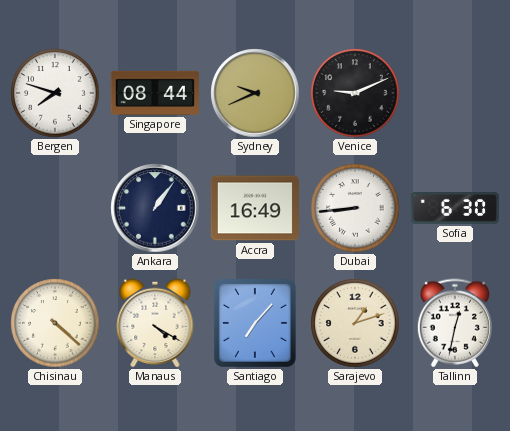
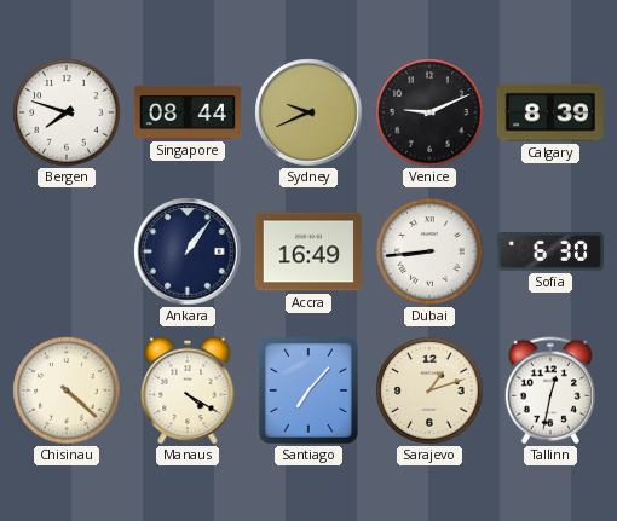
Calgary: none -> 8:39 (550, 112)
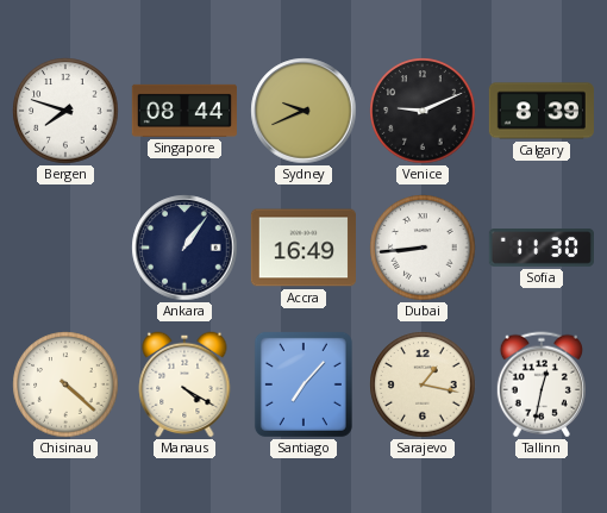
Sofia: 6:30 -> 11:30 (542, 248)
Sarajevo: 1:12 -> 1:17 (423, 384)
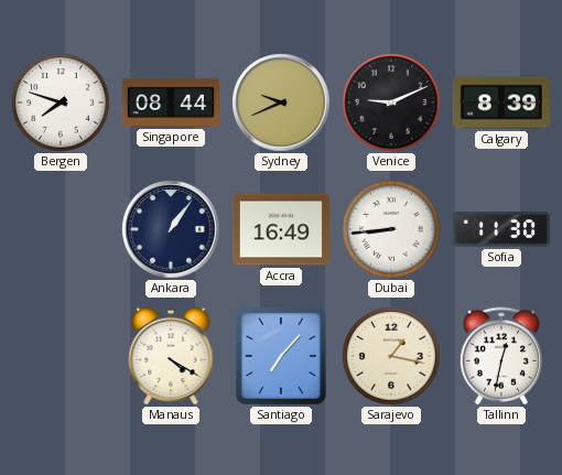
Chisinau: 4:22 -> none (65, 384)
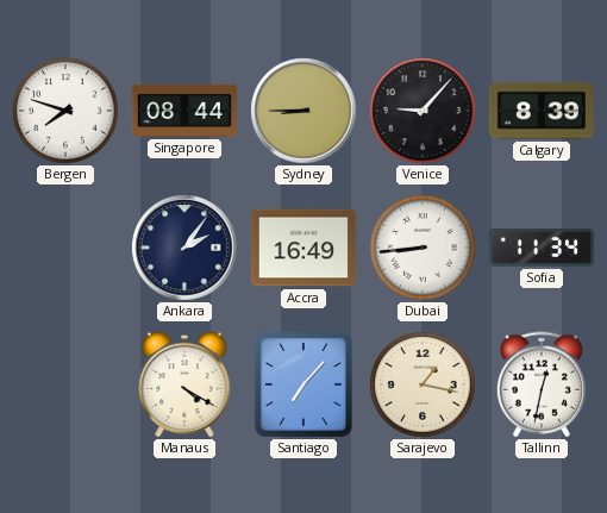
Sydney: 9:41 -> 8:45 (303, 111)
Venice: 9:11 -> 9:07 (423, 111)
Ankara: 1:06 -> 2:06 (184, 248)
Sofia: 11:30 -> 11:34 (542, 248)
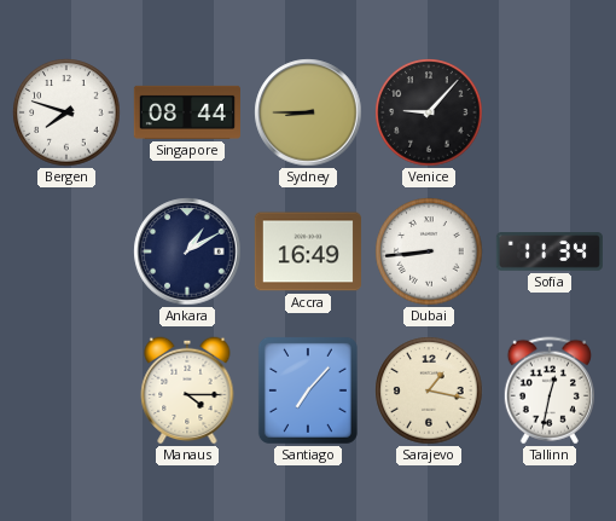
Calgary: 8:39 -> none (542, 111)
Ankara: 2:06 -> 1:10 (187, 251)
Manaus: 4:20 -> 4:15 (187, 390)
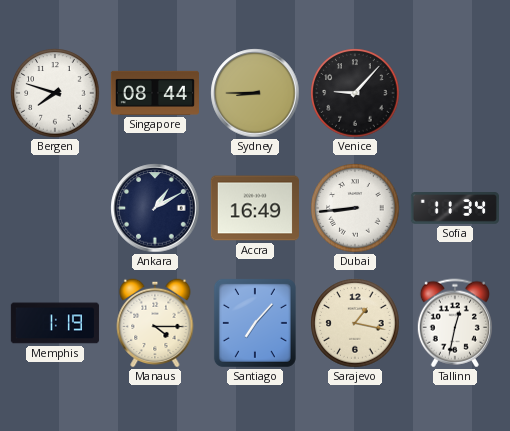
Memphis: none -> 1:19 (55, 323)
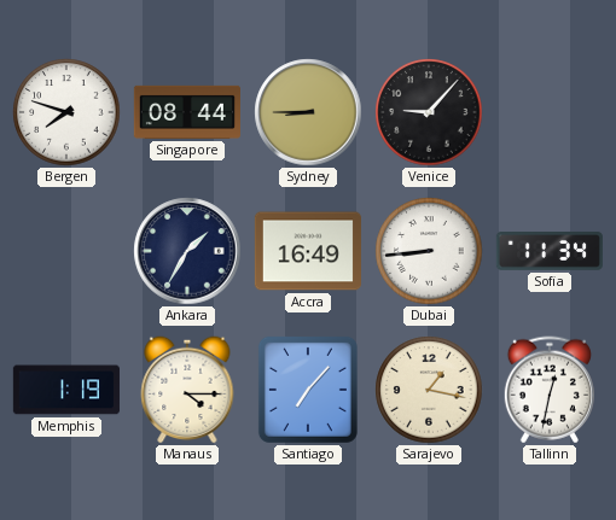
Ankara: 1:10 -> 1:35 (187, 251)
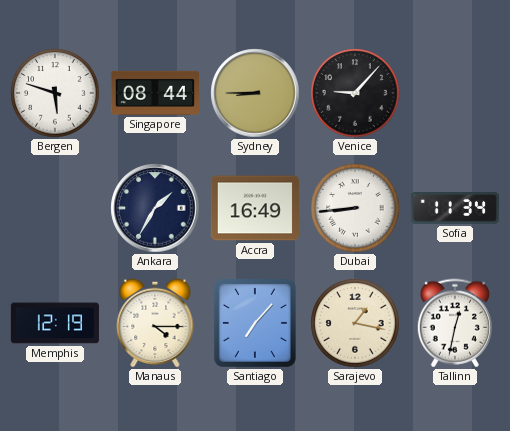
Bergen: 7:48 -> 5:48 (55, 93)
Memphis: 1:19 -> 12:19 (55, 323)
